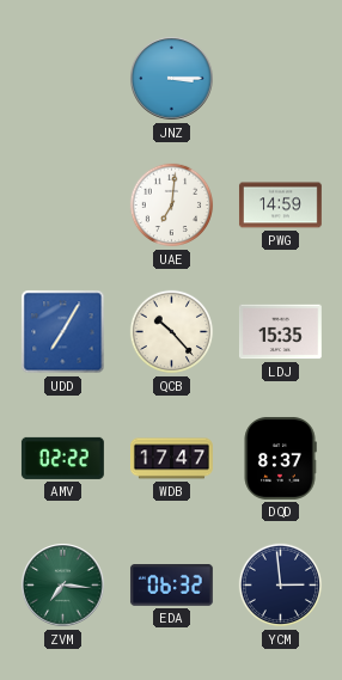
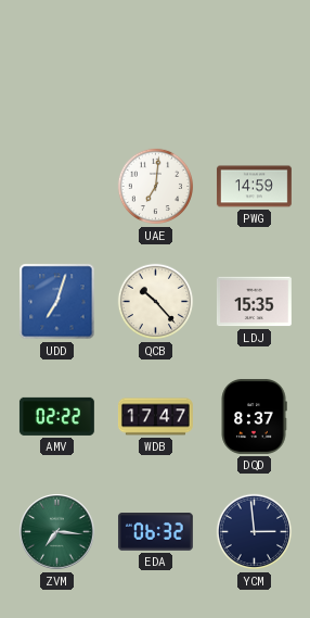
JNZ: 3:15 -> none (172, 79)
UDD: 7:05 -> 7:03 (57, 302)
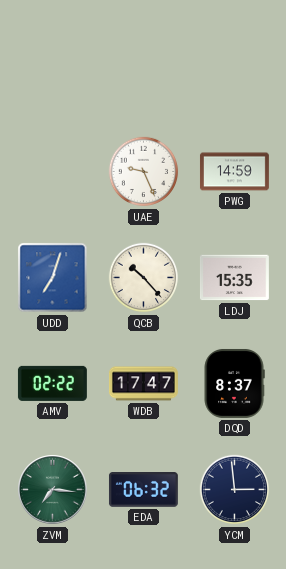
UAE: 7:01 -> 9:26 (144, 172)
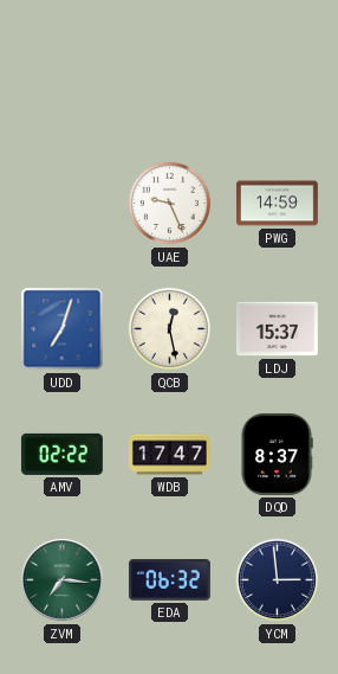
QCB: 10:23 -> 12:28 (170, 329)
LDJ: 15:35 -> 15:37 (277, 329)
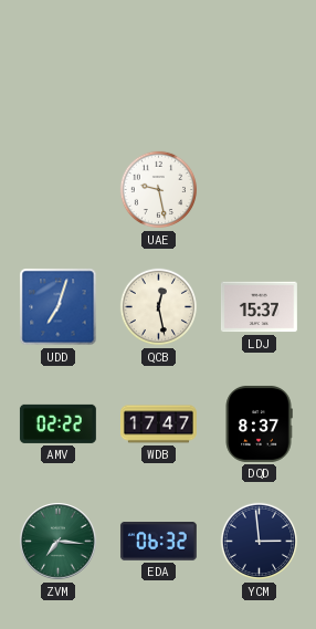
UAE: 9:26 -> 9:28 (159, 190)
PWG: 14:59 -> none (277, 204)
